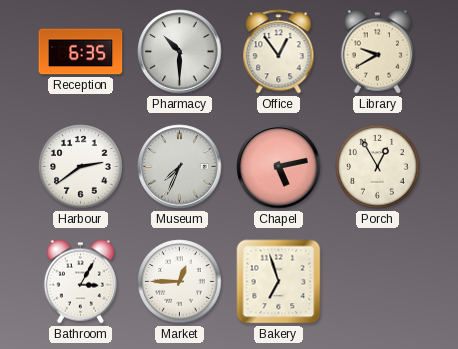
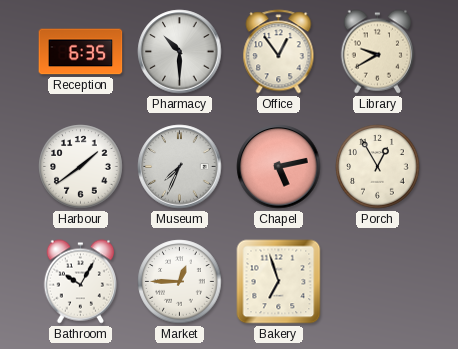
Harbour: 2:39 -> 1:39 (81, 167)
Bathroom: 3:05 -> 10:05 (80, 282)
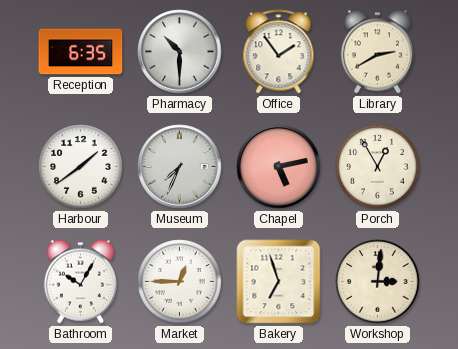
Office: 12:54 -> 1:54 (279, 52)
Library: 9:40 -> 2:40 (377, 52)
Workshop: none -> 3:01 (378, 282)
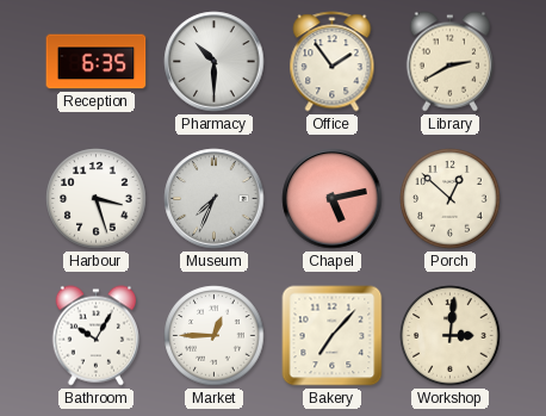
Harbour: 1:39 -> 3:27 (97, 199)
Porch: 12:55 -> 12:52 (451, 199)
Bakery: 6:57 -> 7:07 (333, 336)
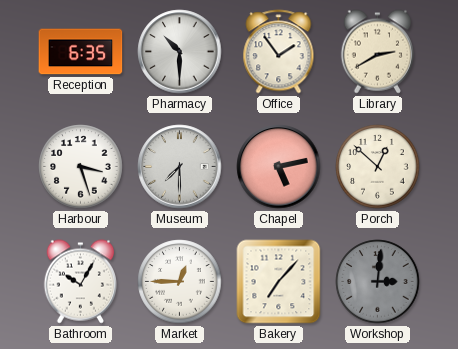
Museum: 7:34 -> 7:30 (180, 167)
Workshop dial: cream -> grey (378, 282)
